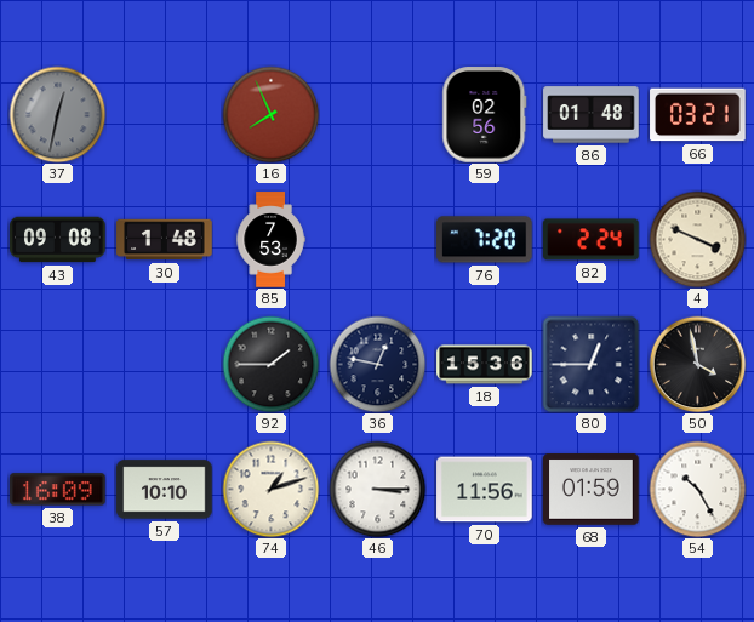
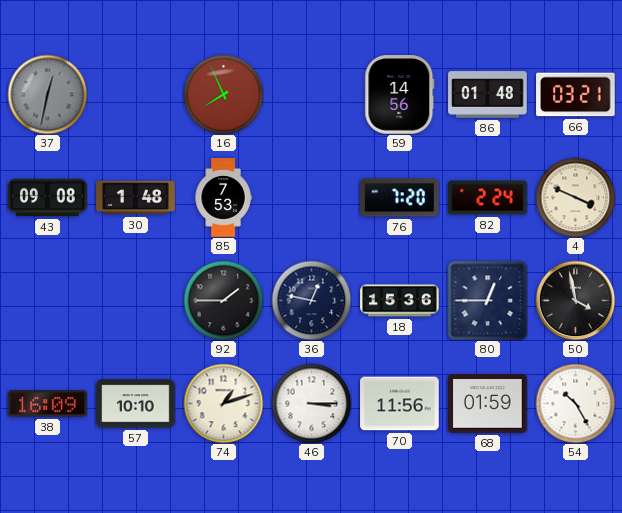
59: 02:56 -> 14:56 (400, 95)
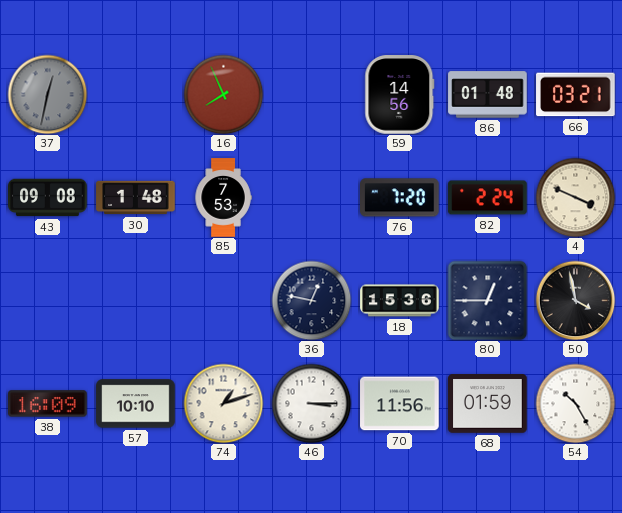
92: 1:45 -> none (223, 300)
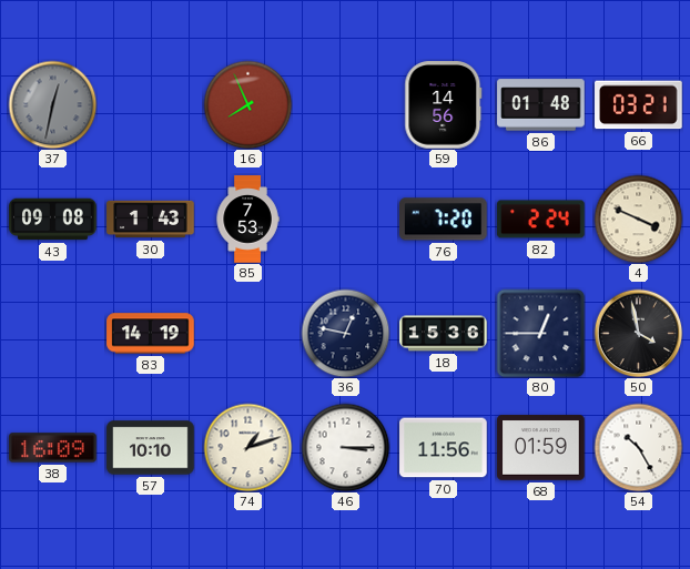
30: 1:48 -> 1:43 (151, 220)
83: none -> 14:19 (151, 334)
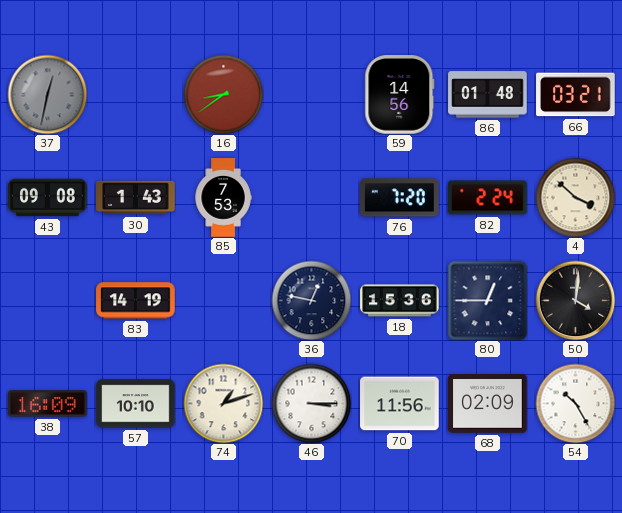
16: 7:56 -> 8:39 (223, 94)
4: 3:49 -> 3:52 (575, 197)
50: 3:58 -> 4:01 (575, 300)
68: 01:59 -> 02:09 (488, 404)
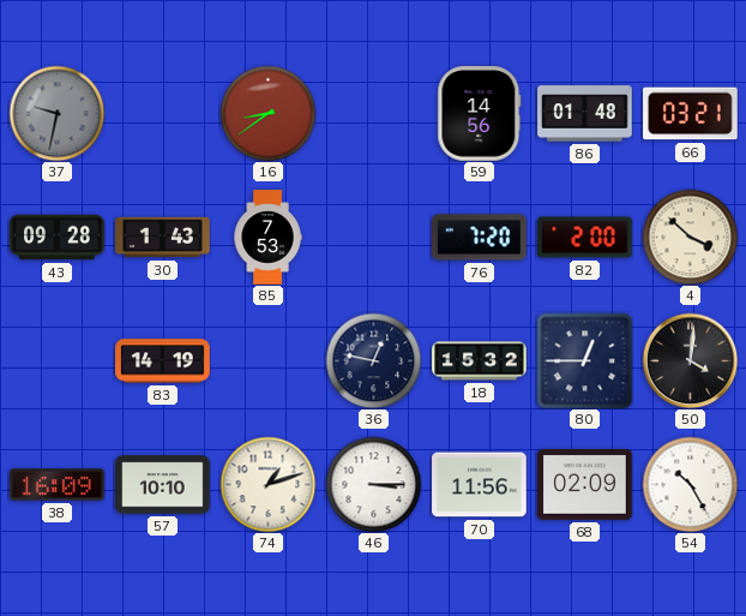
37: 12:32 -> 9:32 (56, 113)
43: 09:08 -> 09:28 (58, 238)
82: 2:24 -> 2:00 (585, 238)
18: 15:36 -> 15:32 (480, 361)
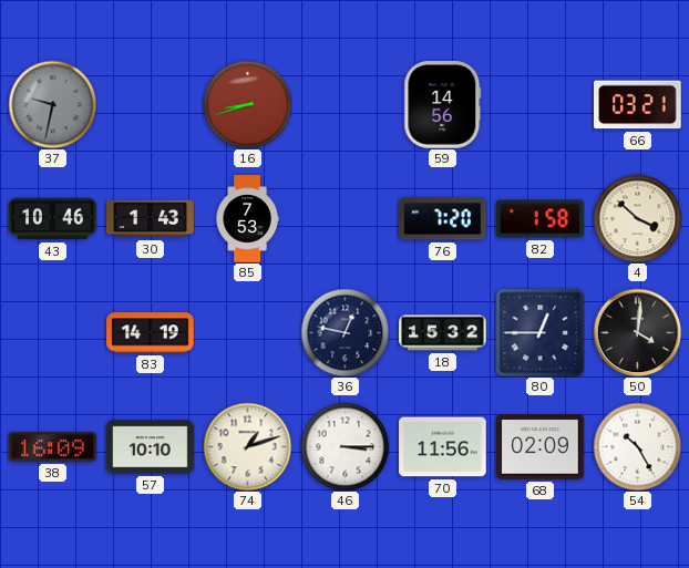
16: 8:39 -> 8:42 (247, 104)
86: 01:48 -> none (585, 114)
43: 09:28 -> 10:46 (53, 219)
82: 2:00 -> 1:58 (541, 219)
